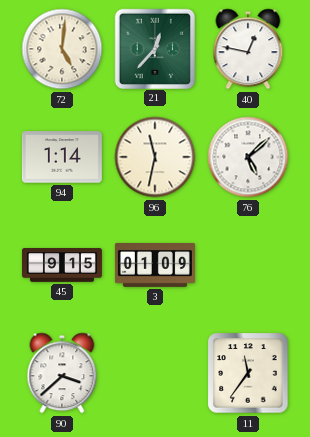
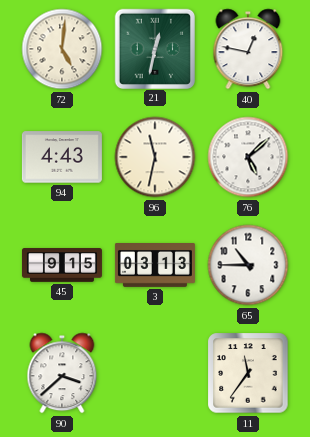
21: 12:37 -> 12:32 (154, 48)
94: 1:14 -> 4:43 (62, 157)
3: 01:09 -> 03:13 (155, 266)
65: none -> 10:45 (248, 265)
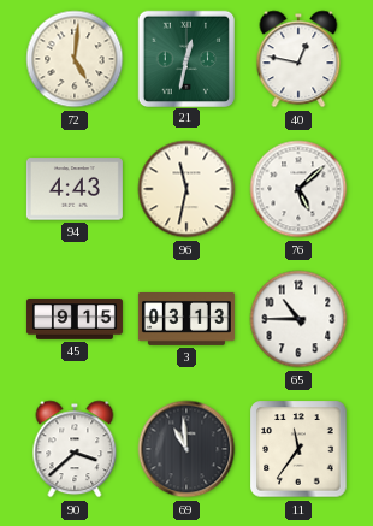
69: none -> 10:59 (186, 449)
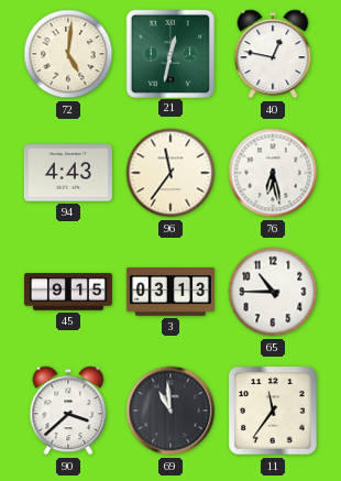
96: 11:32 -> 11:36 (170, 173)
76: 5:08 -> 6:28 (273, 173)
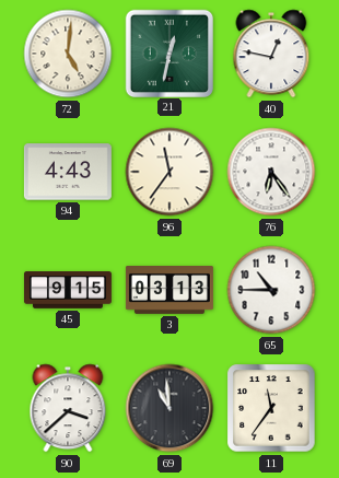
76: 6:28 -> 6:24 (271, 172)
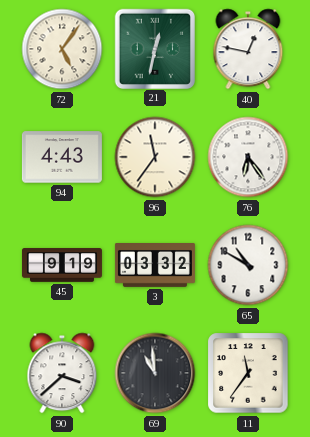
72: 5:01 -> 5:06 (62, 49)
45: 9:15 -> 9:19 (62, 265)
3: 03:13 -> 03:32 (155, 266)
65: 10:45 -> 10:50 (248, 265)
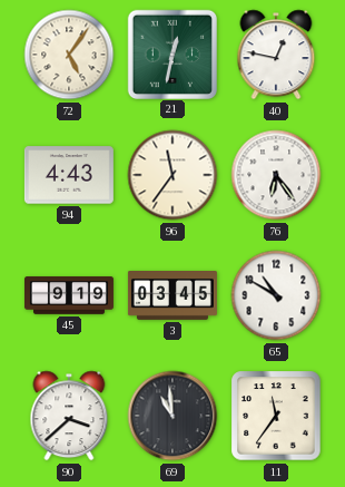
3: 03:32 -> 03:45 (172, 296)
